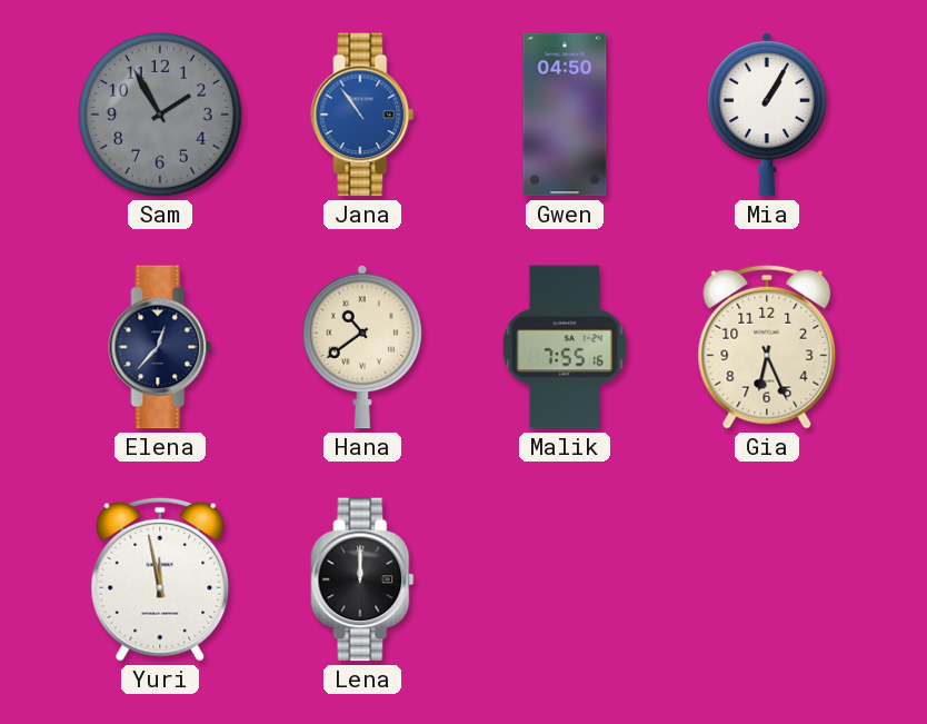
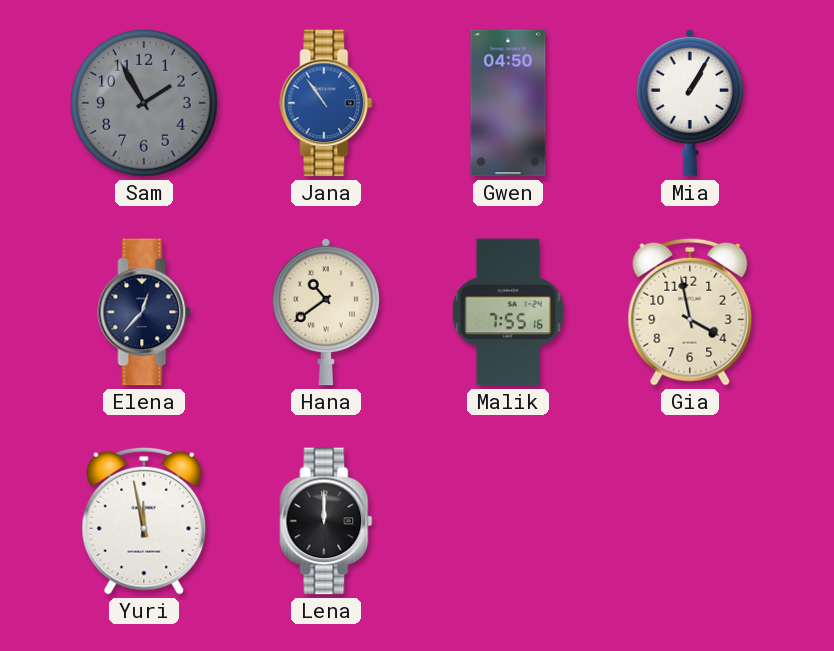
Gia: 6:26 -> 3:58 (690, 312)
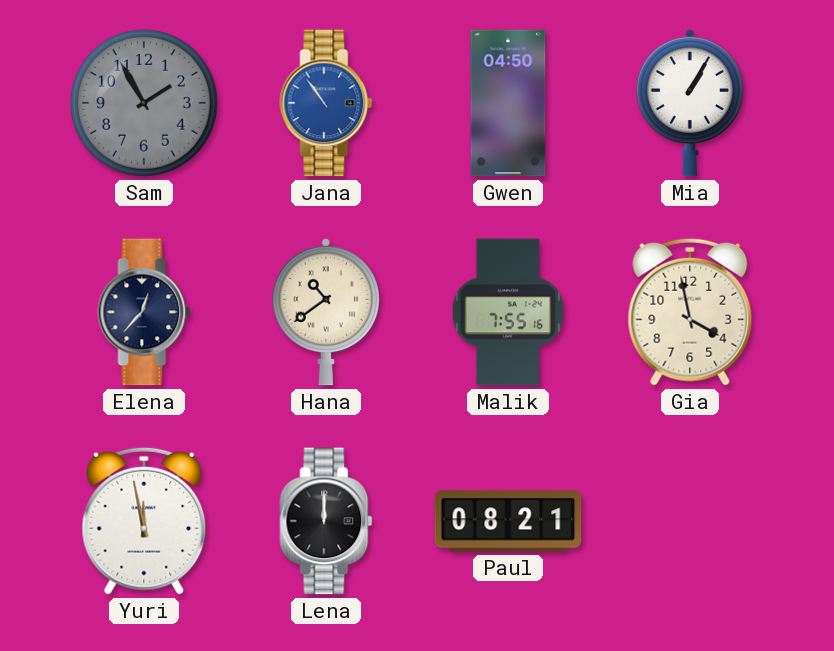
Paul: none -> 08:21 (508, 521)
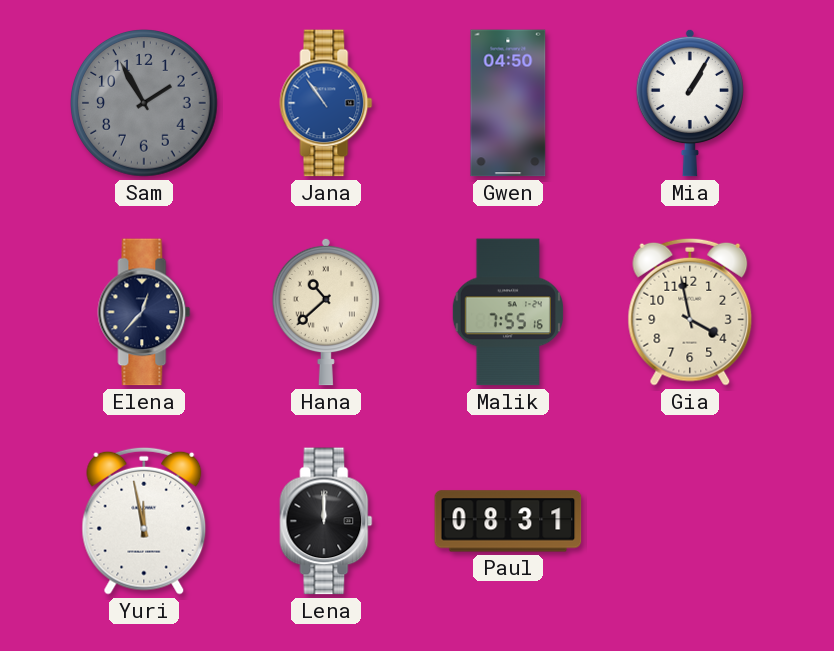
Hana: 10:39 -> 10:38 (326, 312)
Paul: 08:21 -> 08:31 (508, 521)
